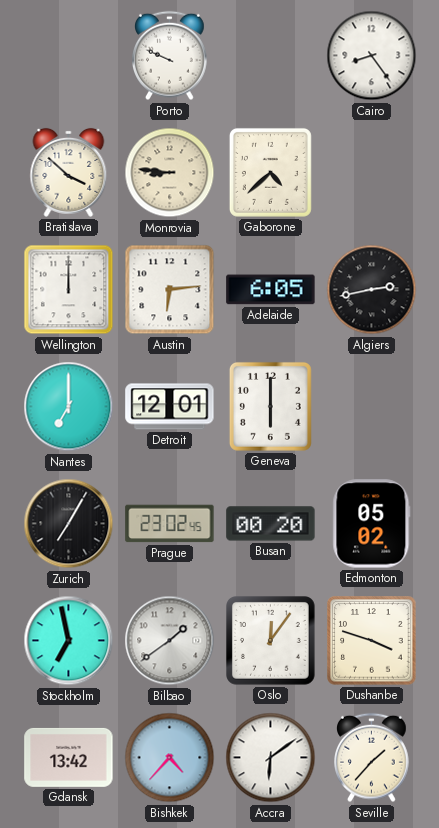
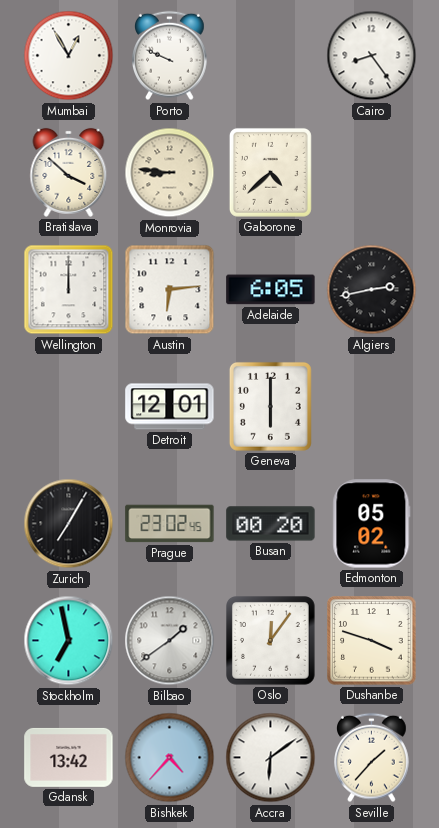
Mumbai: none -> 12:55 (69, 56)
Nantes: 7:00 -> none (69, 407)
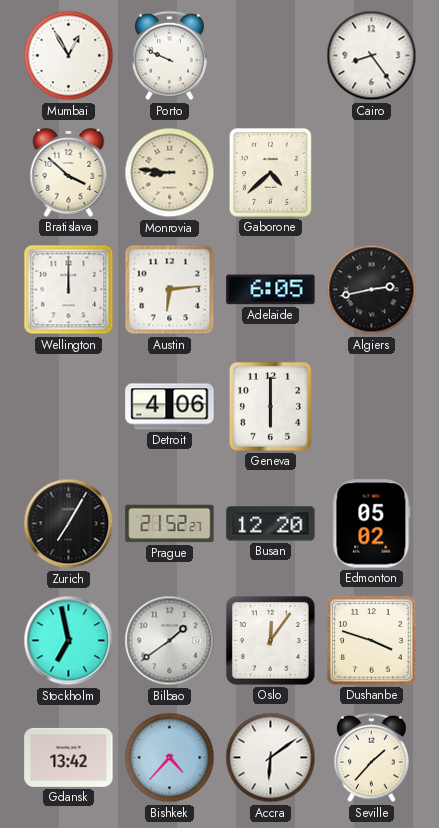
Detroit: 12:01 -> 4:06 (170, 407)
Prague: 23:02 -> 21:52 (170, 524)
Busan: 00:20 -> 12:20 (271, 524)
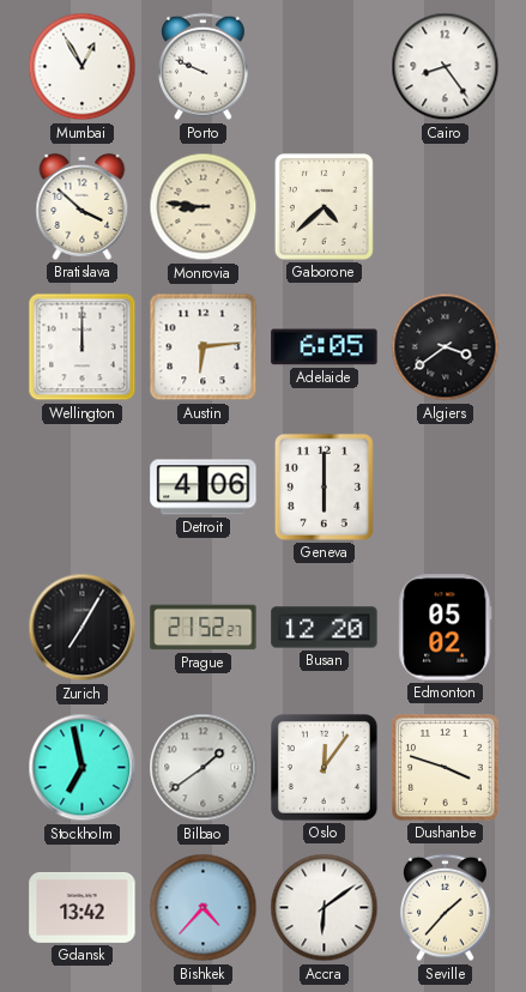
Algiers: 2:43 -> 3:39 (446, 347)
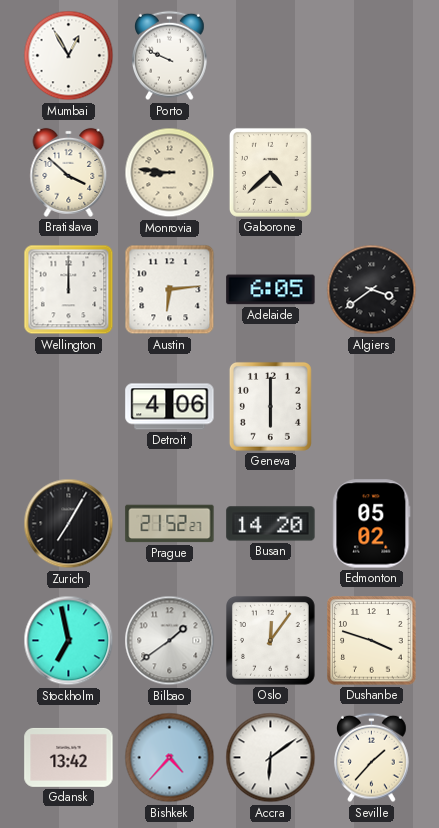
Cairo: 8:24 -> none (446, 67)
Busan: 12:20 -> 14:20 (271, 524)
